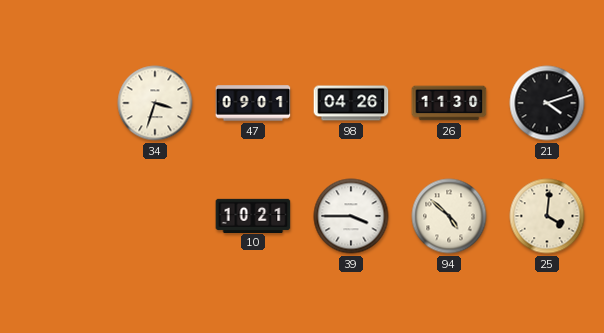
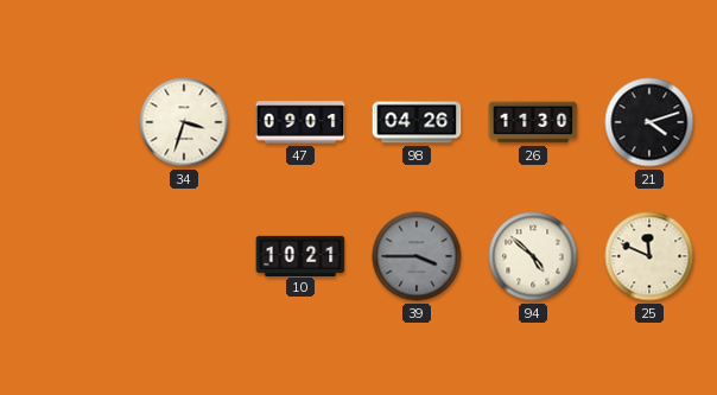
39 dial: white -> grey (417, 256)
25: 4:01 -> 11:49 (649, 256)
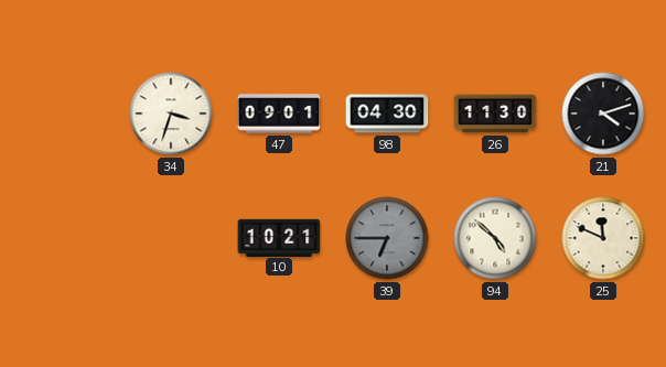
98: 04:26 -> 04:30 (387, 114)
39: 3:45 -> 6:45 (387, 238)
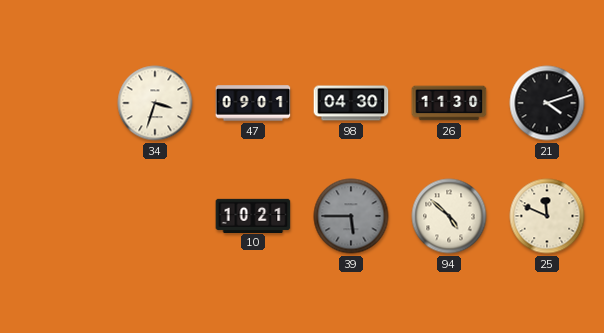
39: 6:45 -> 5:45 (351, 216)
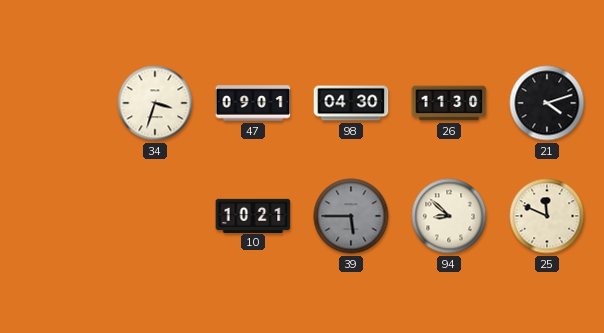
94: 4:52 -> 8:52 (449, 216)
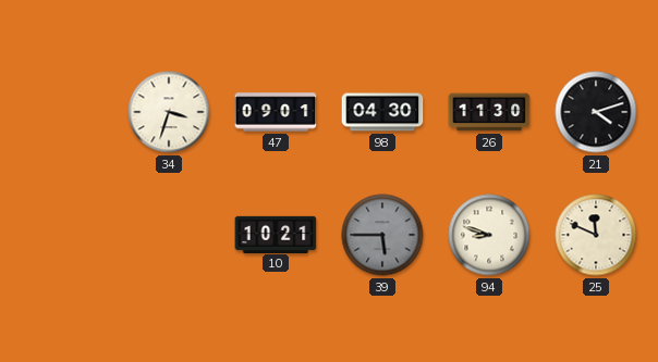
94: 8:52 -> 8:48 (489, 235)
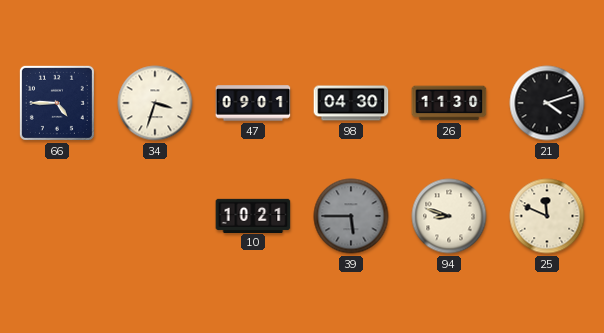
66: none -> 4:45 (57, 103)
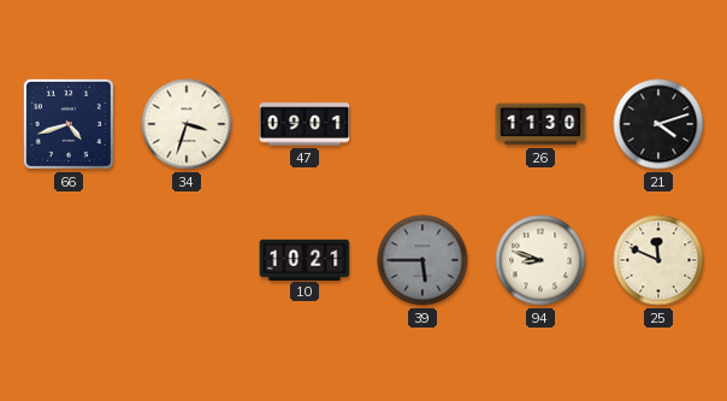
66: 4:45 -> 4:42 (69, 124)
98: 04:30 -> none (351, 103)
